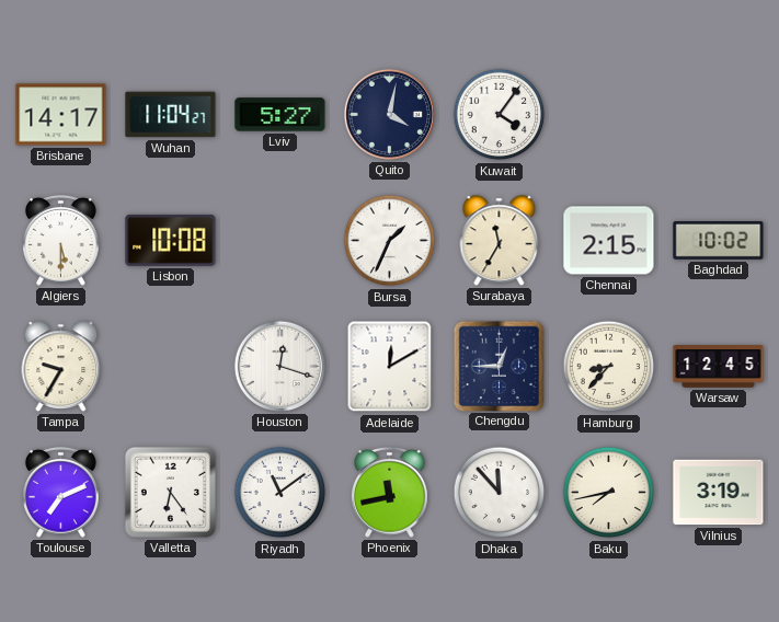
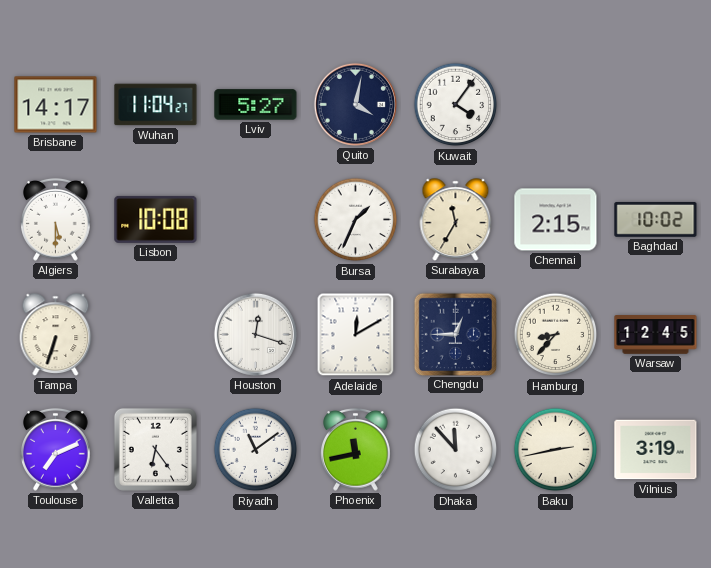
Tampa: 9:35 -> 6:33 (56, 335)
Baku: 7:43 -> 2:43 (556, 450)
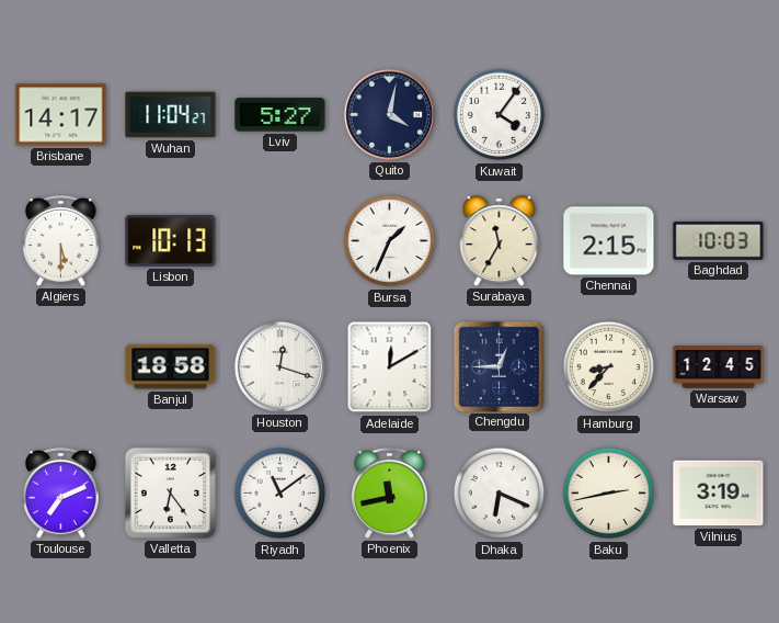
Lisbon: 10:08 -> 10:13 (171, 240)
Baghdad: 10:02 -> 10:03 (719, 240)
Tampa: 6:33 -> none (56, 335)
Banjul: none -> 18:58 (171, 367)
Dhaka: 11:53 -> 6:19 (500, 494)
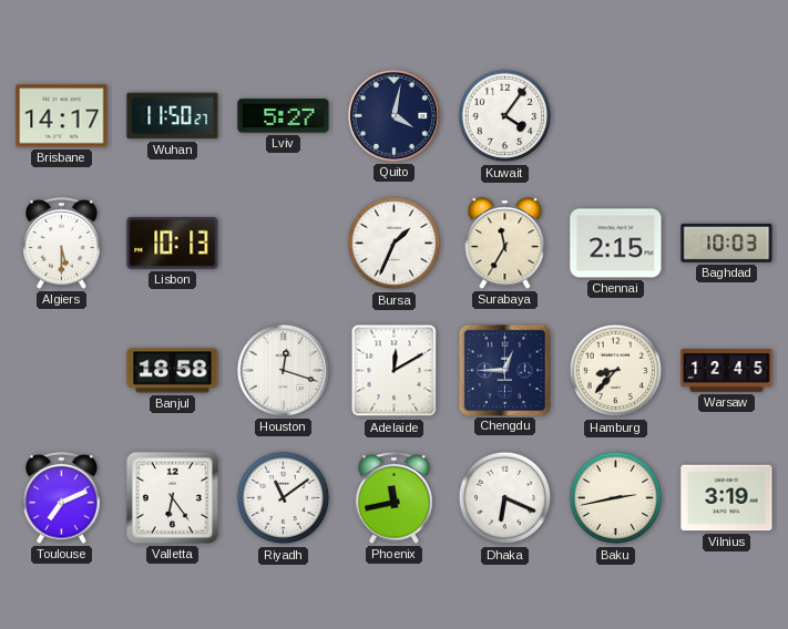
Wuhan: 11:04 -> 11:50 (173, 116)
